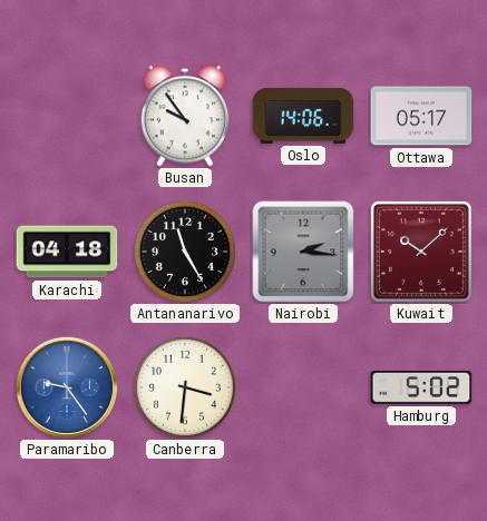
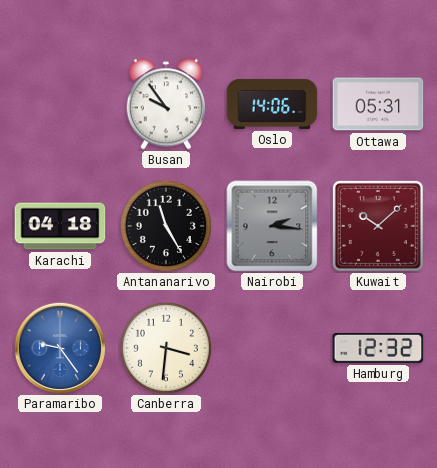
Ottawa: 05:17 -> 05:31 (378, 104)
Hamburg: 5:02 -> 12:32 (378, 348)
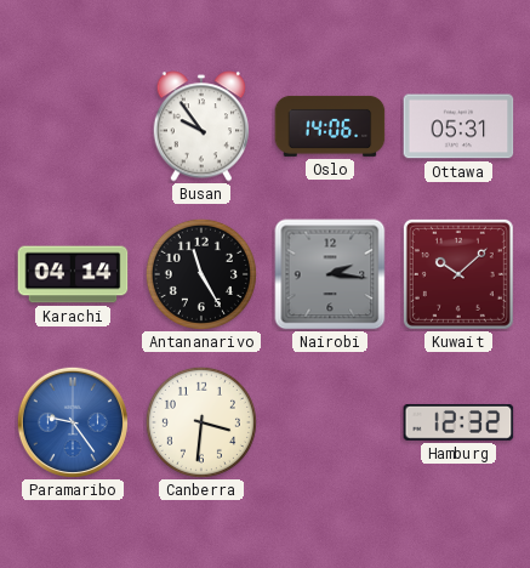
Karachi: 04:18 -> 04:14 (73, 274)
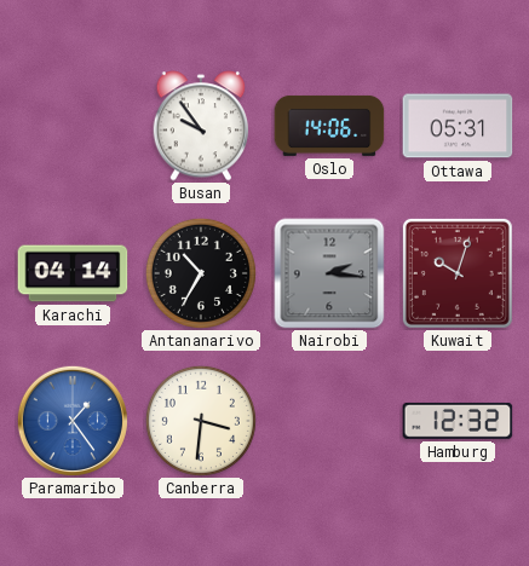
Antananarivo: 11:25 -> 10:35 (201, 273)
Kuwait: 10:08 -> 10:03 (458, 273)
Paramaribo: 9:24 -> 1:24 (73, 421)
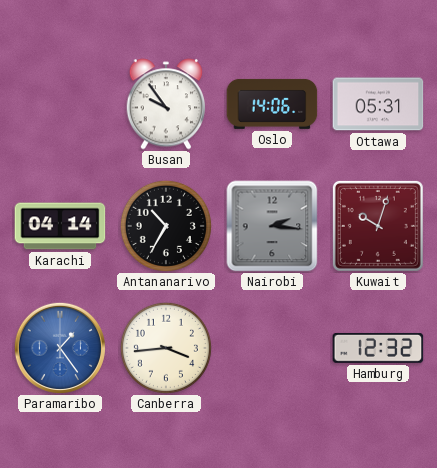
Canberra: 3:31 -> 3:44 (166, 348)
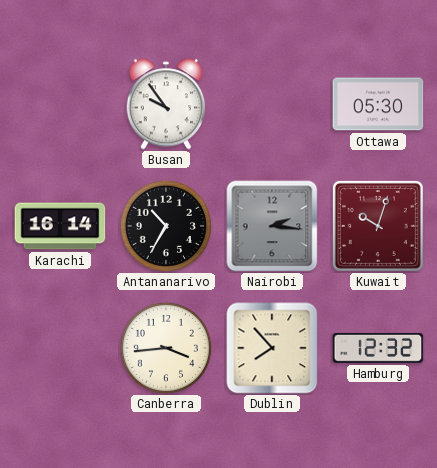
Oslo: 14:06 -> none (272, 104)
Ottawa: 05:31 -> 05:30 (378, 104)
Karachi: 04:14 -> 16:14 (60, 226)
Paramaribo: 1:24 -> none (60, 348)
Dublin: none -> 7:53 (272, 348)
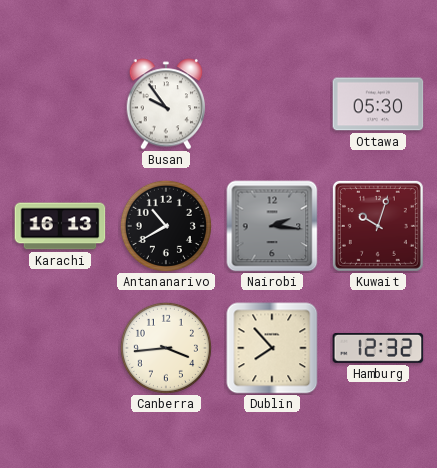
Karachi: 16:14 -> 16:13 (60, 226)
Antananarivo: 10:35 -> 10:40 (166, 226)
